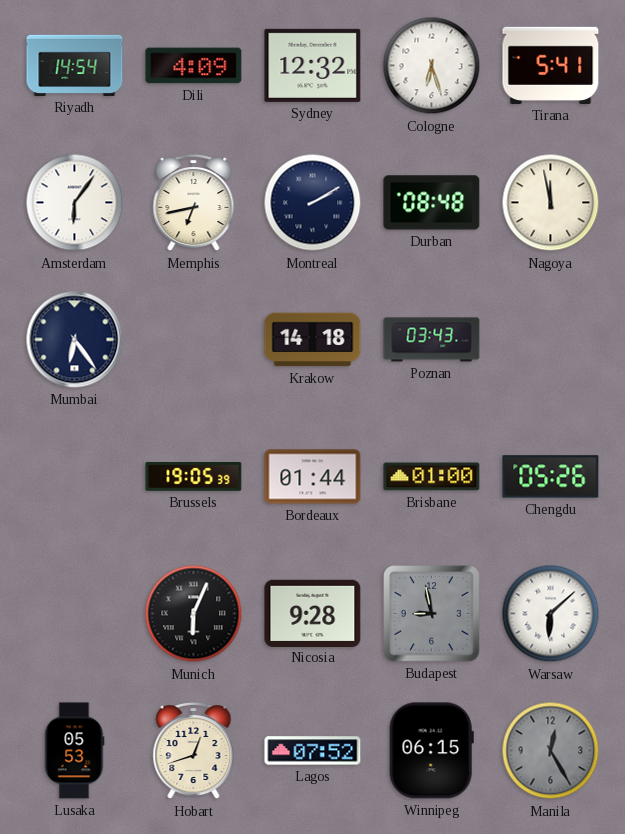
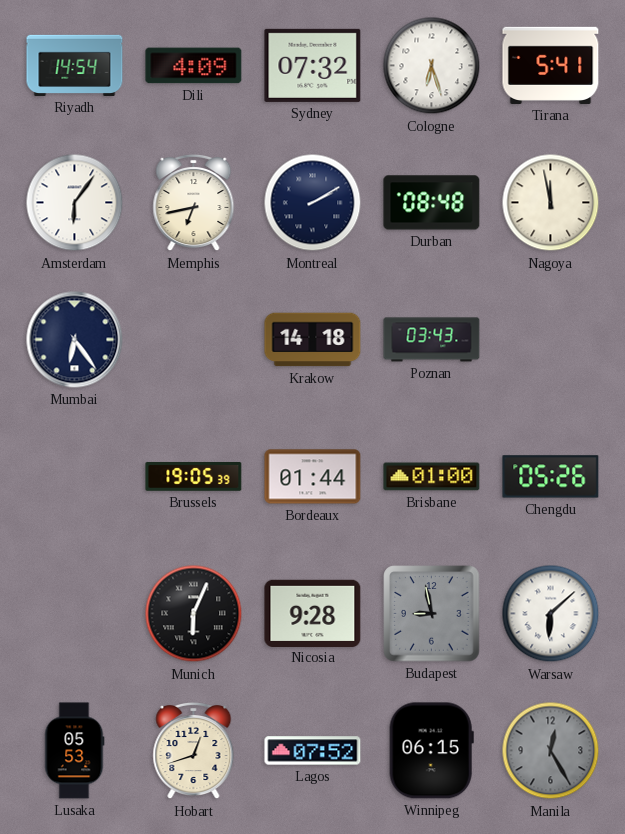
Sydney: 12:32 -> 07:32 (313, 65)
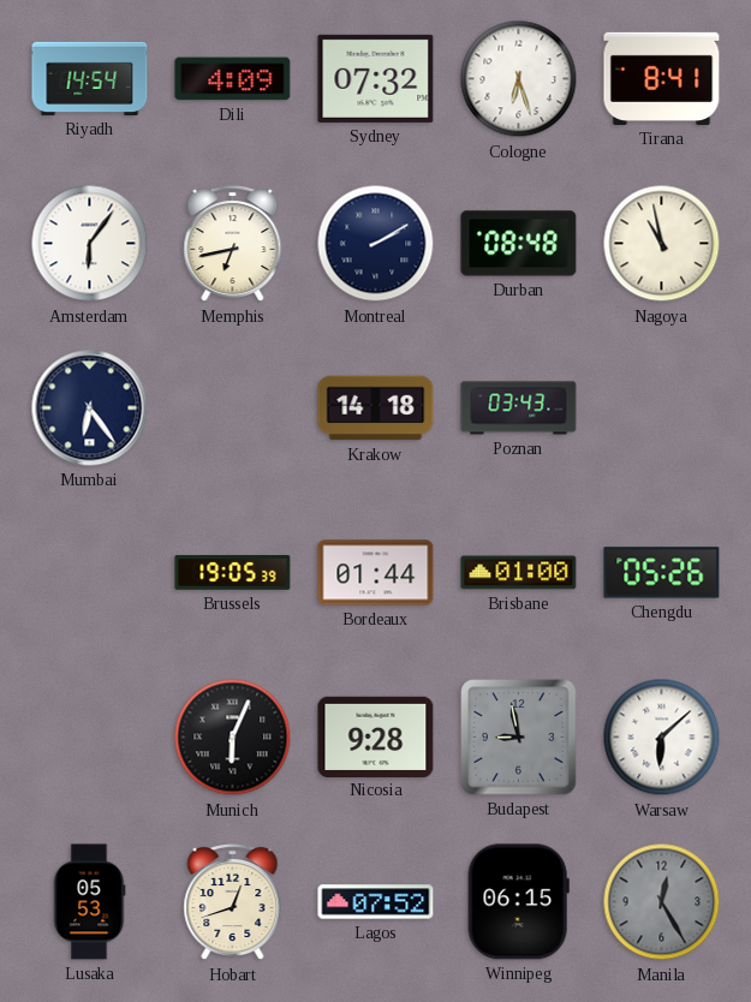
Tirana: 5:41 -> 8:41 (662, 78)
Nagoya: 11:58 -> 10:58 (662, 244)
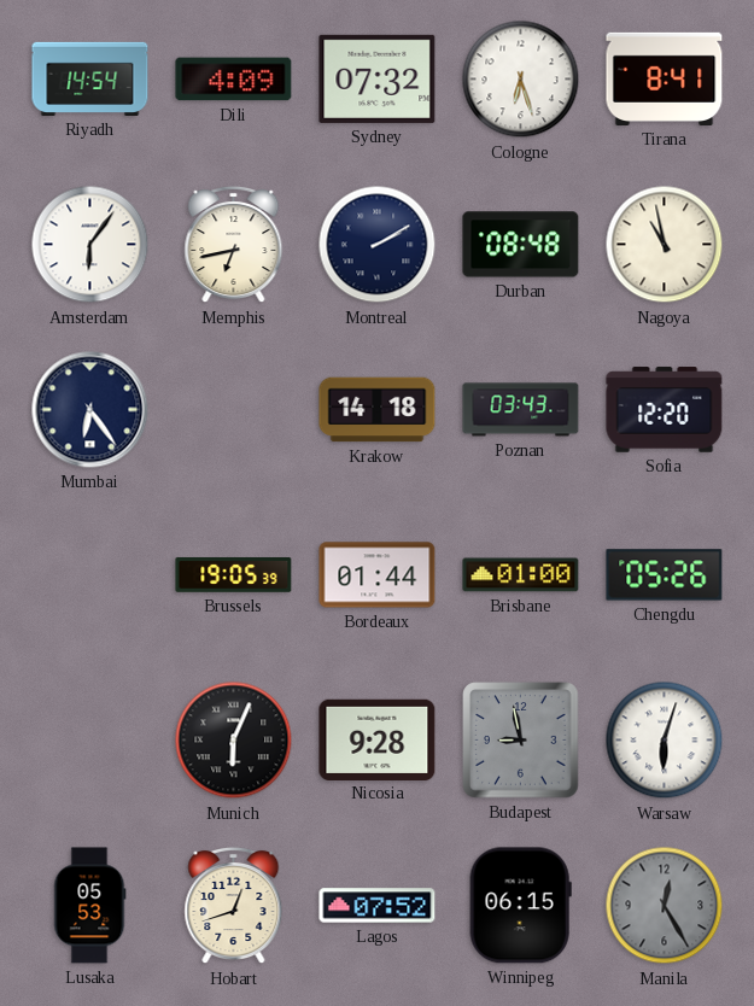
Sofia: none -> 12:20 (665, 410)
Warsaw: 6:08 -> 6:03 (665, 741)
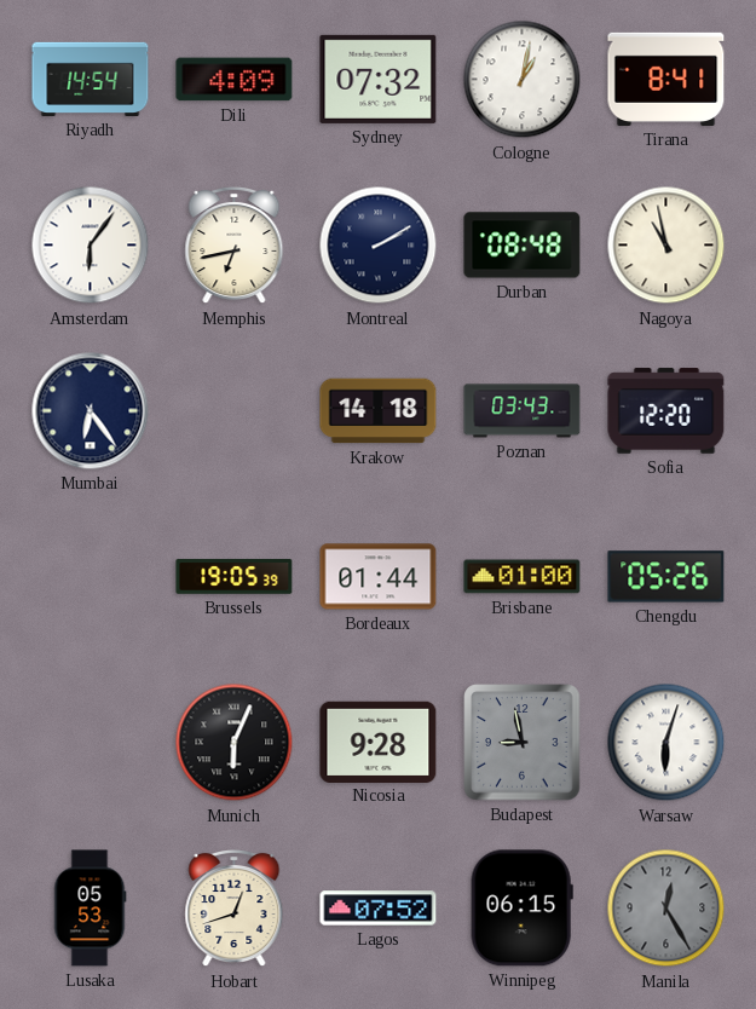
Cologne: 6:27 -> 1:02 (523, 80)
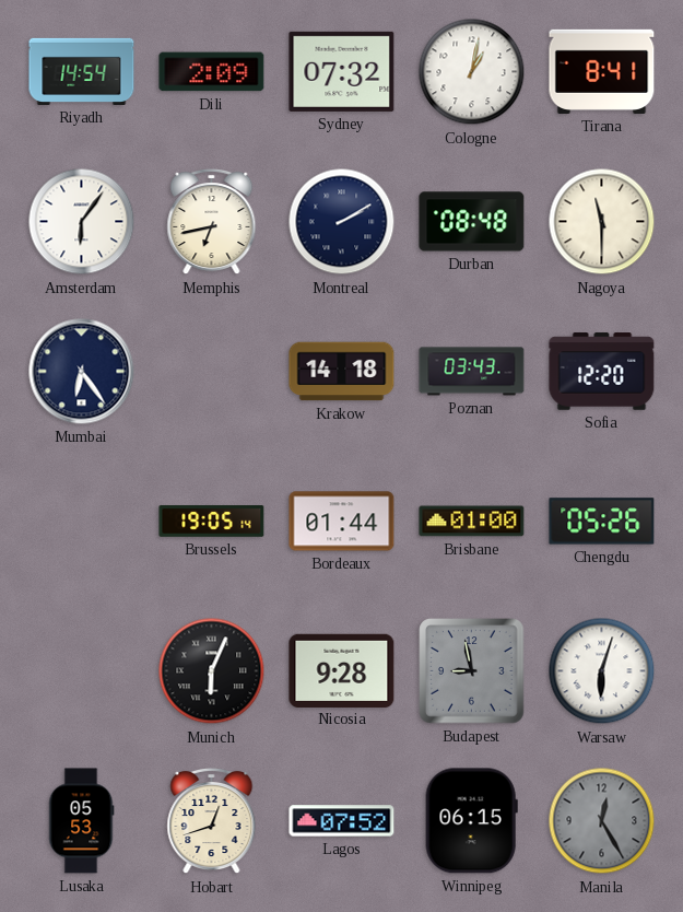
Dili: 4:09 -> 2:09 (212, 72)
Nagoya: 10:58 -> 11:30 (602, 222)
Brussels: 19:05:39 -> 19:05:14 (212, 522)
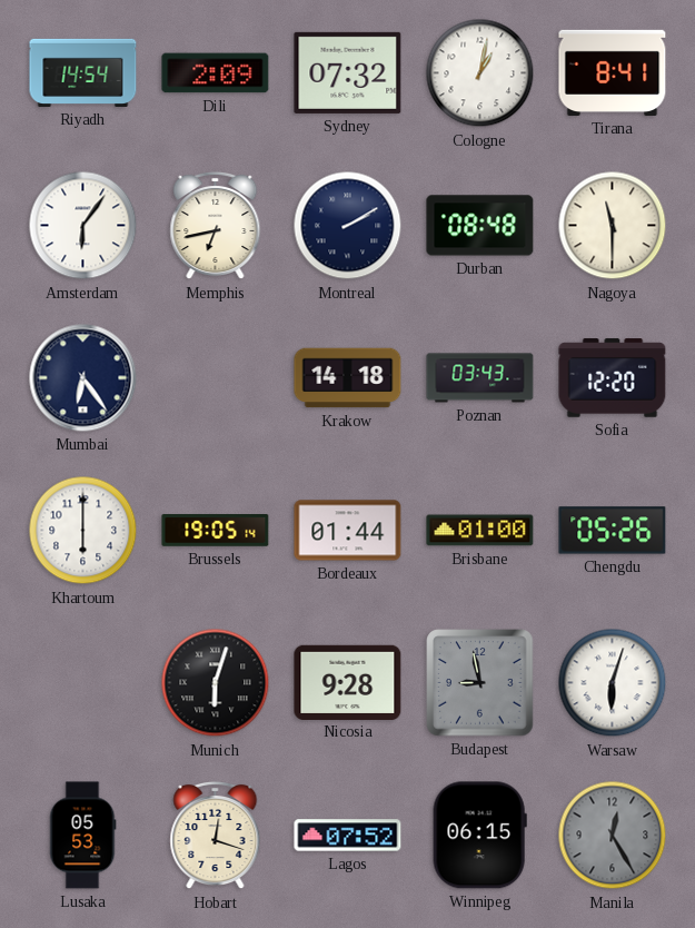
Khartoum: none -> 6:00 (83, 531)
Munich: 6:04 -> 6:03 (216, 683)
Hobart: 12:42 -> 12:18 (216, 836)
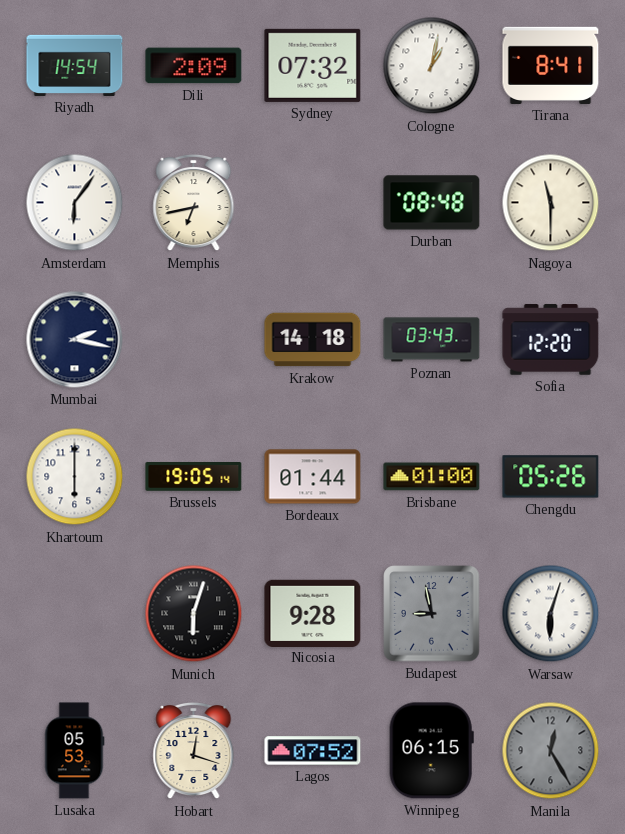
Montreal: 2:10 -> none (348, 226)
Mumbai: 6:24 -> 2:17 (75, 340)
